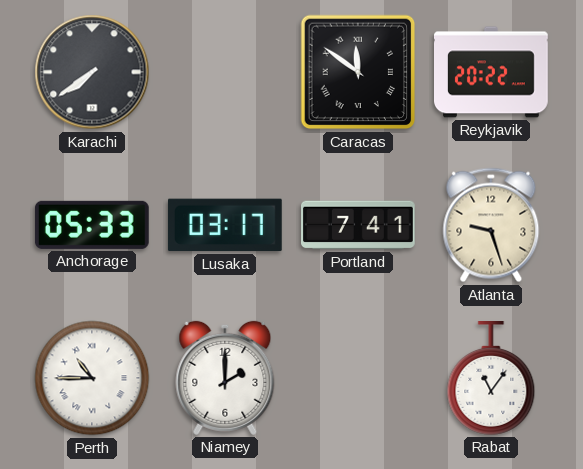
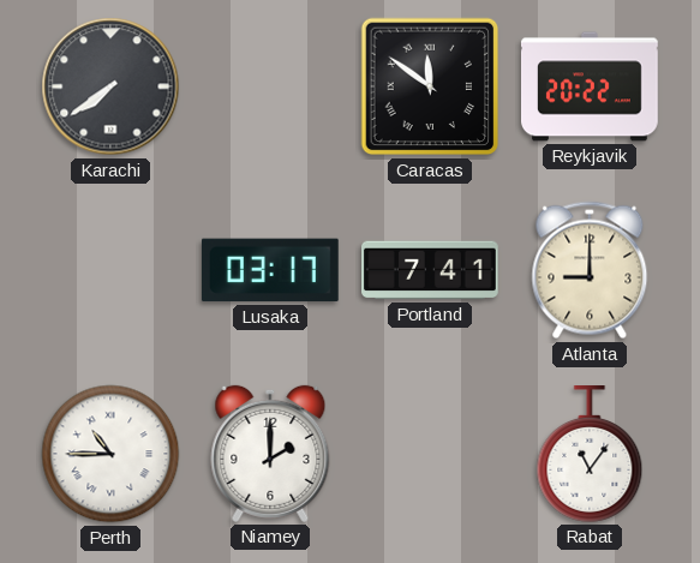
Anchorage: 05:33 -> none (92, 225)
Atlanta: 9:27 -> 9:00 (590, 270)
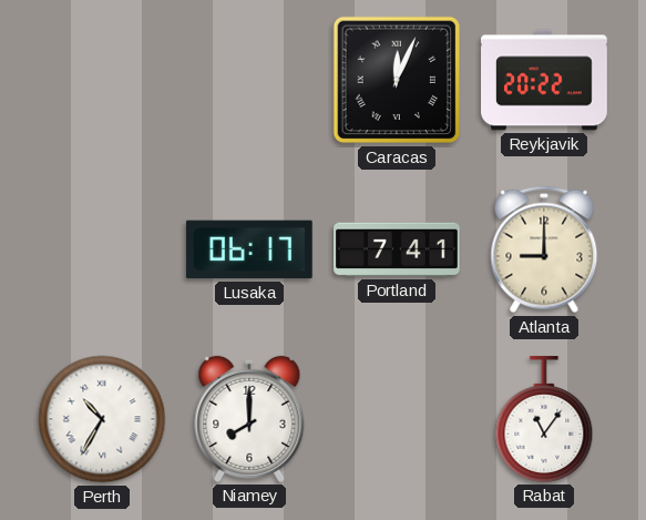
Karachi: 7:39 -> none (110, 86)
Caracas: 11:51 -> 12:04 (397, 80)
Lusaka: 03:17 -> 06:17 (249, 249)
Perth: 10:45 -> 10:35 (102, 419)
Niamey: 2:00 -> 8:00 (249, 419)
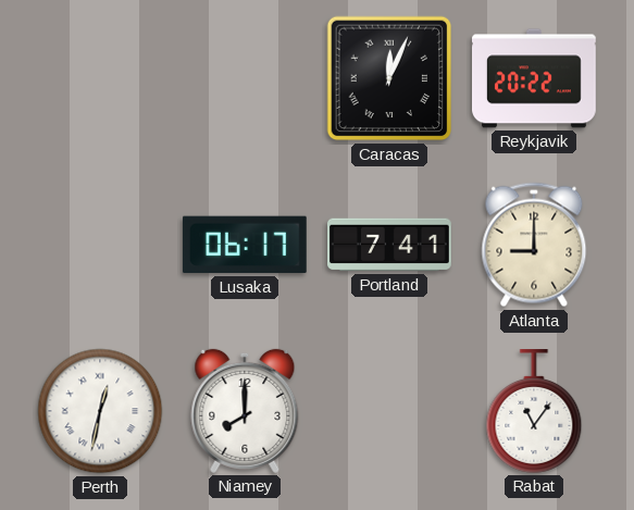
Perth: 10:35 -> 12:32 (100, 411)
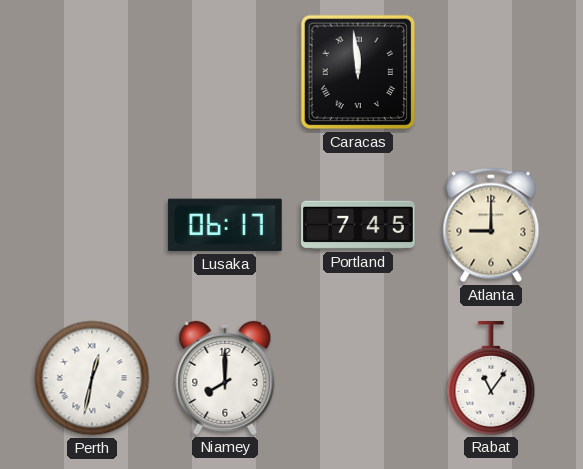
Caracas: 12:04 -> 11:59 (358, 72)
Reykjavik: 20:22 -> none (535, 78)
Portland: 7:41 -> 7:45 (359, 225)
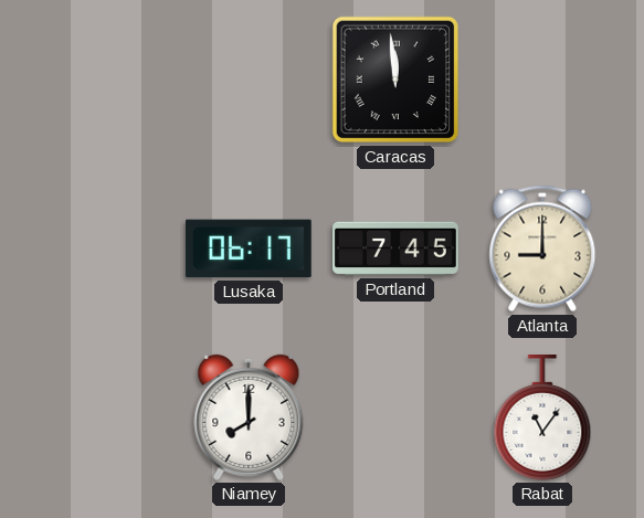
Perth: 12:32 -> none (92, 378)
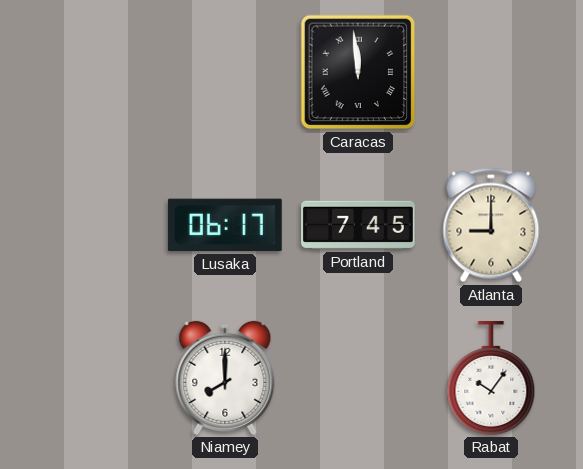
Rabat: 11:06 -> 10:06 (491, 379)
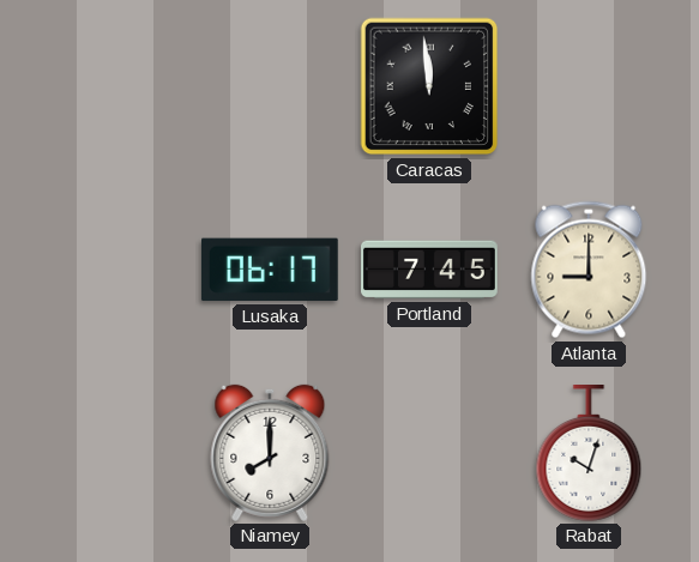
Rabat: 10:06 -> 10:03 (589, 454)
